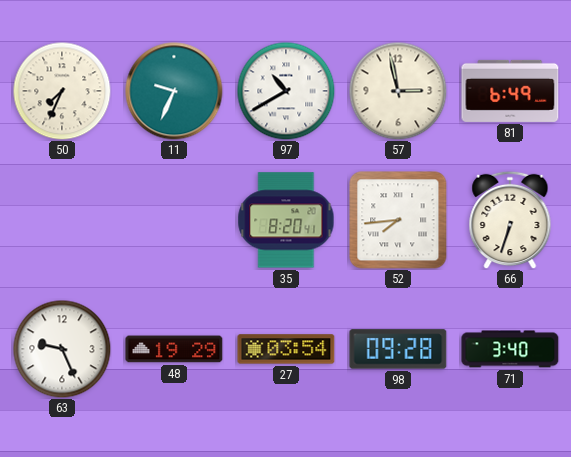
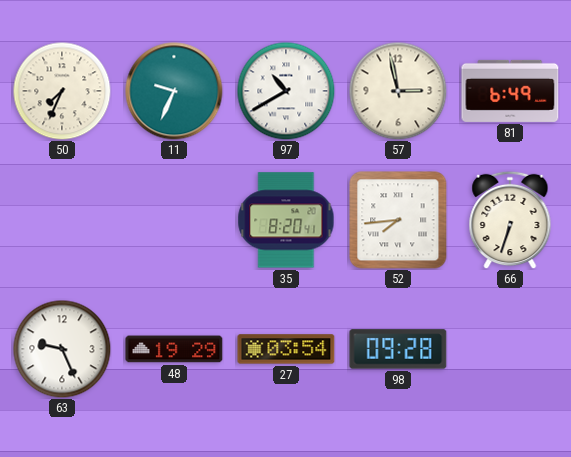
71: 3:40 -> none (510, 349)
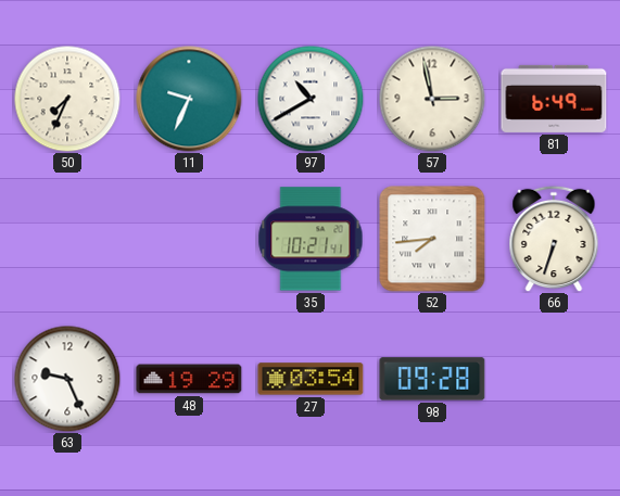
35: 8:20 -> 10:21 (311, 239)
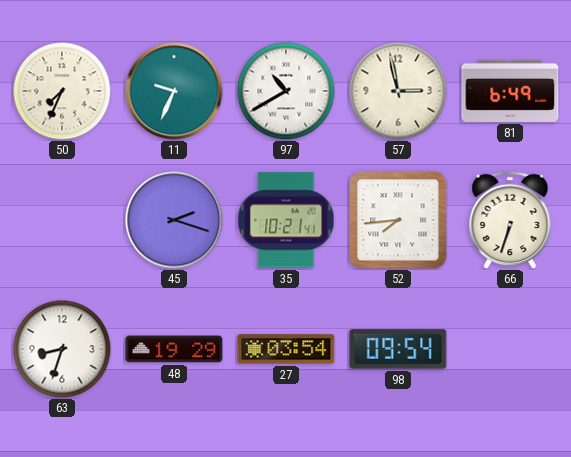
45: none -> 2:18 (174, 220)
63: 9:26 -> 8:33 (62, 349)
98: 09:28 -> 09:54 (398, 349)
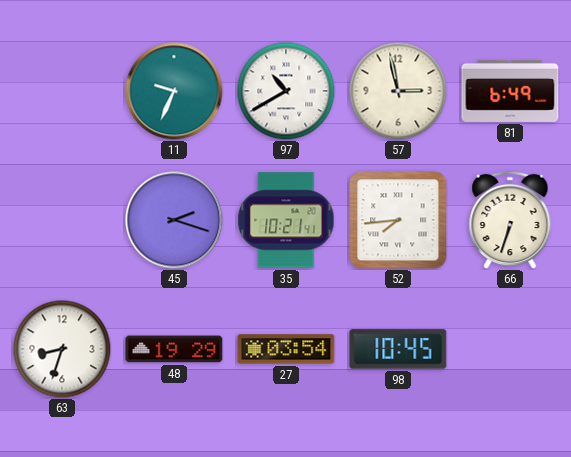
50: 7:34 -> none (62, 91)
98: 09:54 -> 10:45 (398, 349)
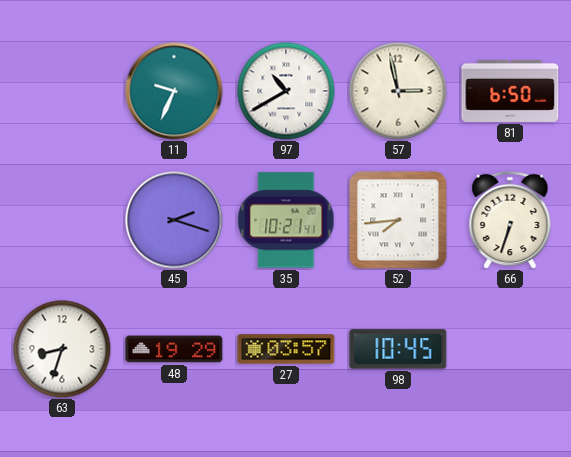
81: 6:49 -> 6:50 (510, 91)
27: 03:54 -> 03:57 (286, 349)
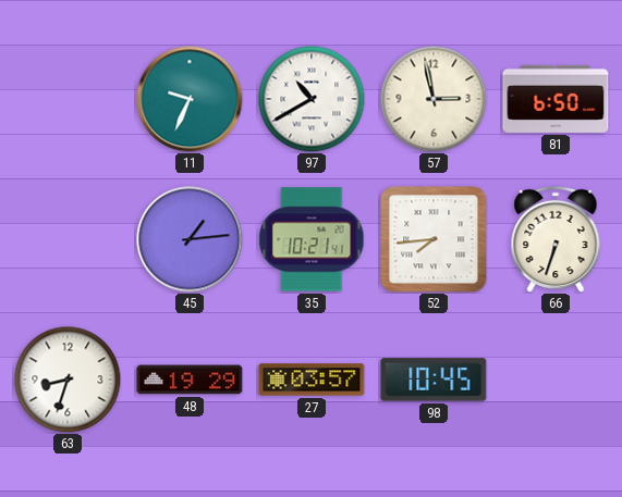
45: 2:18 -> 1:14 (190, 239)
